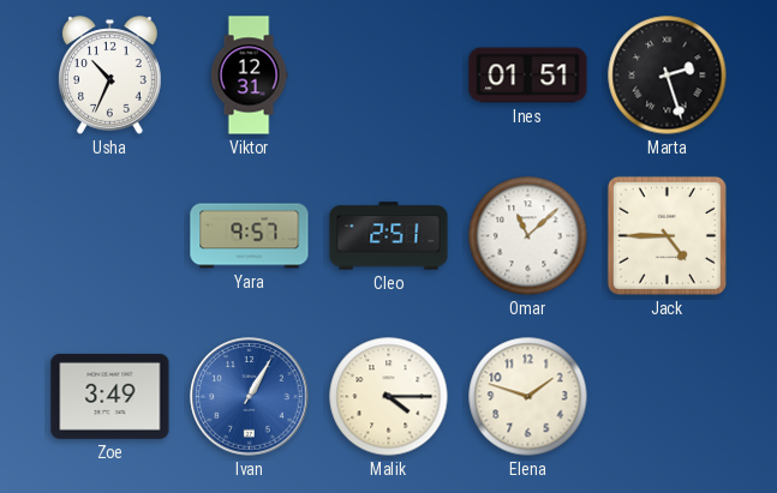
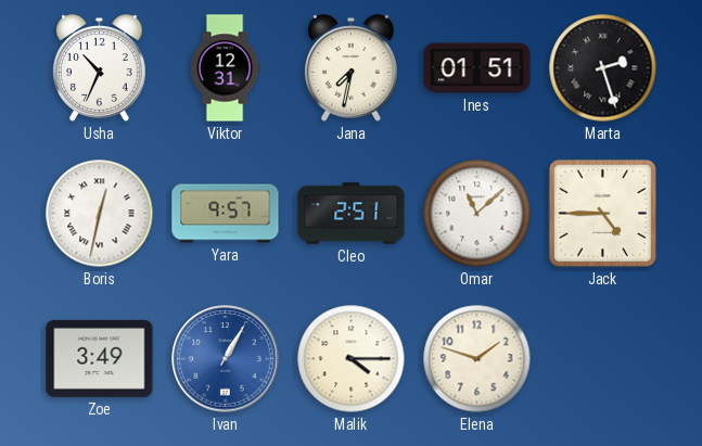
Jana: none -> 7:32 (352, 68)
Boris: none -> 12:32 (100, 214)
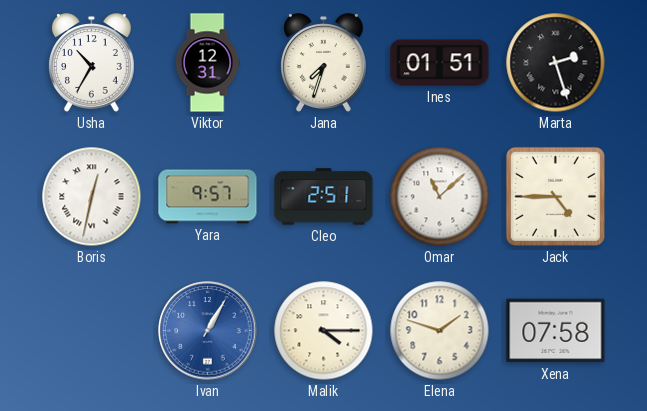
Usha: 10:34 -> 10:35 (92, 63)
Jana: 7:32 -> 7:33 (324, 63)
Zoe: 3:49 -> none (100, 358)
Xena: none -> 07:58 (556, 331)
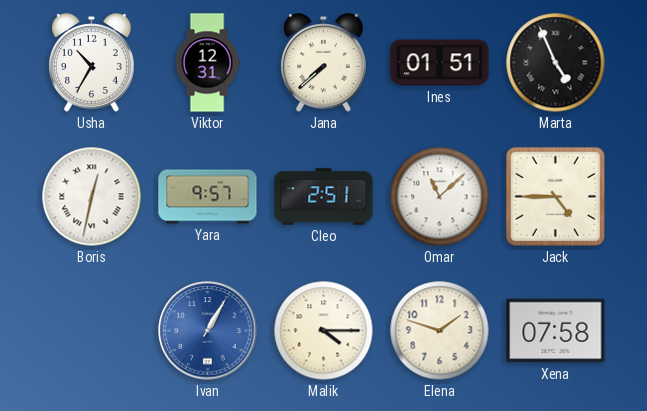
Jana: 7:33 -> 7:38 (324, 63)
Marta: 2:27 -> 4:56 (556, 63)
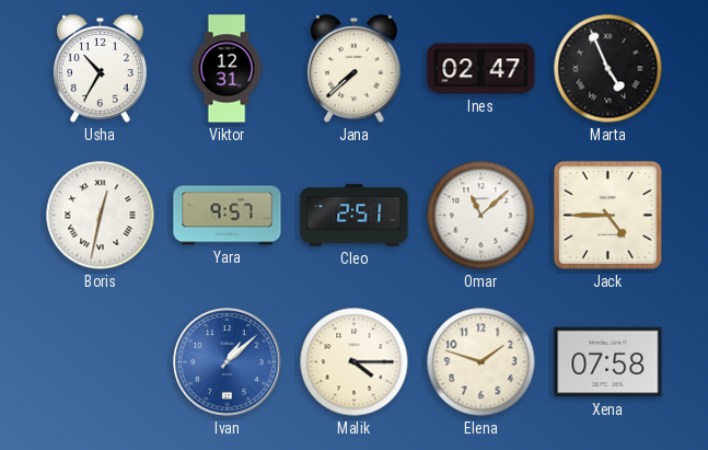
Ines: 01:51 -> 02:47 (481, 69)
Ivan: 1:05 -> 1:08 (228, 362)
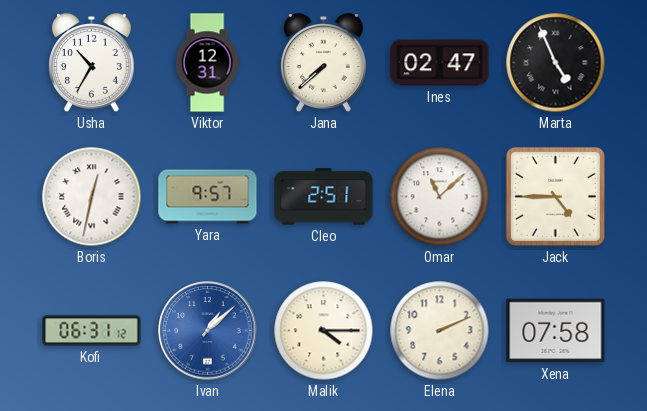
Kofi: none -> 06:31 (92, 331)
Elena: 1:48 -> 2:11 (440, 331)
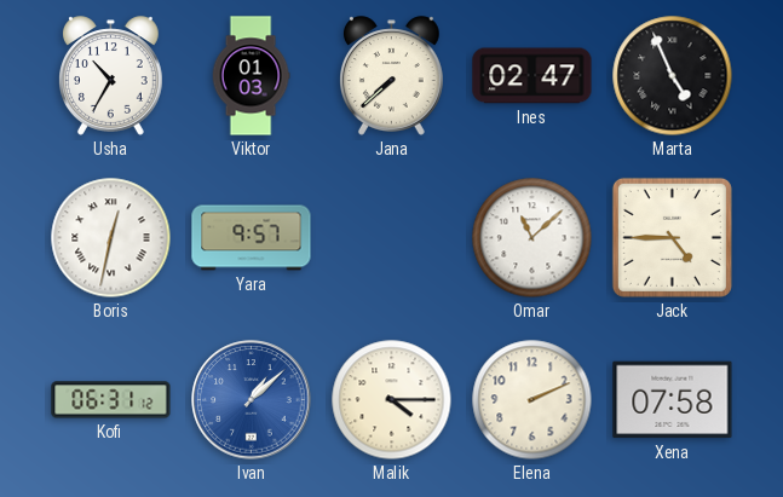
Viktor: 12:31 -> 01:03 (251, 76)
Cleo: 2:51 -> none (324, 197)
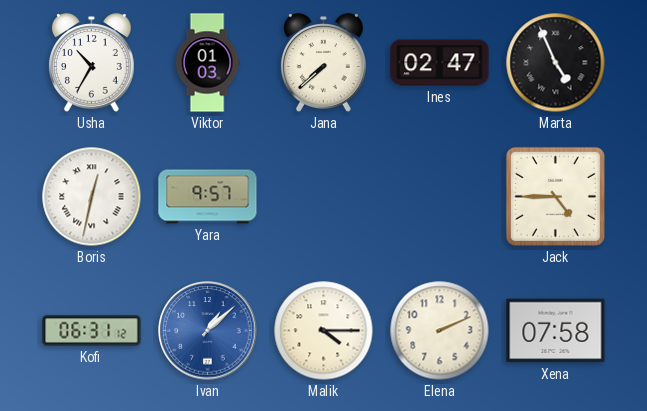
Omar: 11:08 -> none (532, 238)
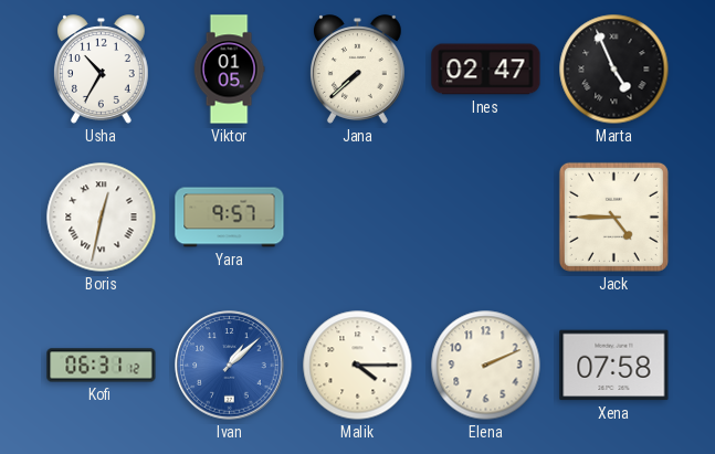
Viktor: 01:03 -> 01:05 (229, 70)
